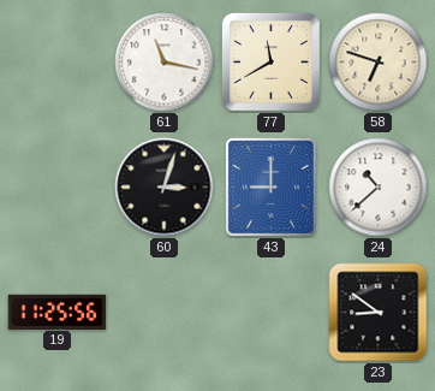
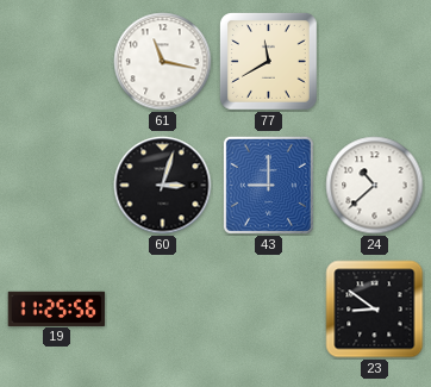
58: 6:48 -> none (379, 63)
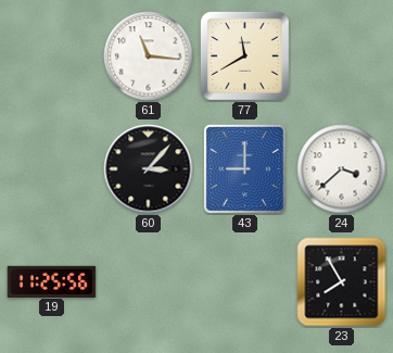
61: 11:17 -> 11:16 (149, 56)
60: 3:03 -> 3:07 (149, 169)
24: 10:38 -> 3:38 (342, 169)
23: 8:51 -> 7:55 (342, 282)
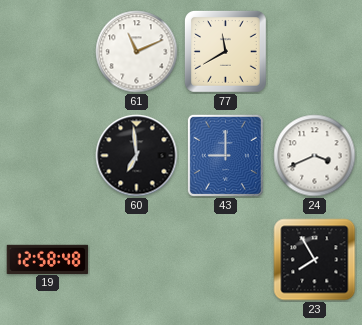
61: 11:16 -> 11:11 (137, 52)
60: 3:07 -> 6:59 (137, 156)
24: 3:38 -> 3:41 (315, 156)
19: 11:25 -> 12:58 (48, 259)
